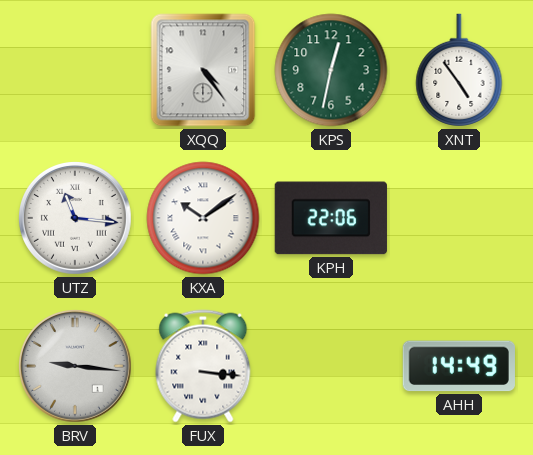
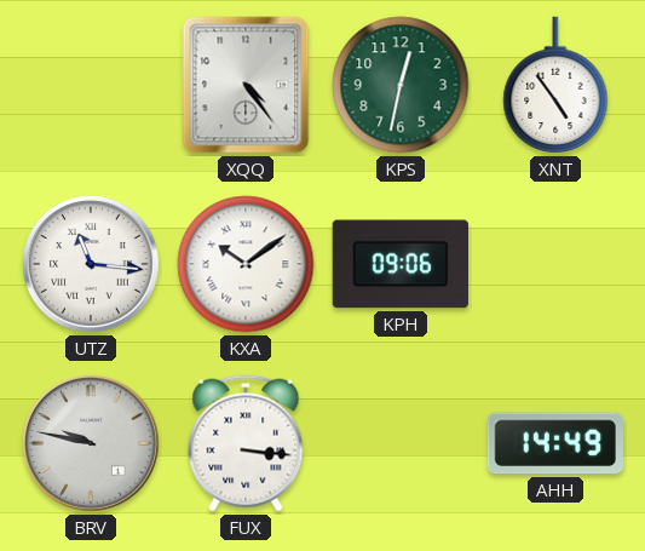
KPH: 22:06 -> 09:06 (401, 264)
BRV: 9:16 -> 9:47 (92, 444)
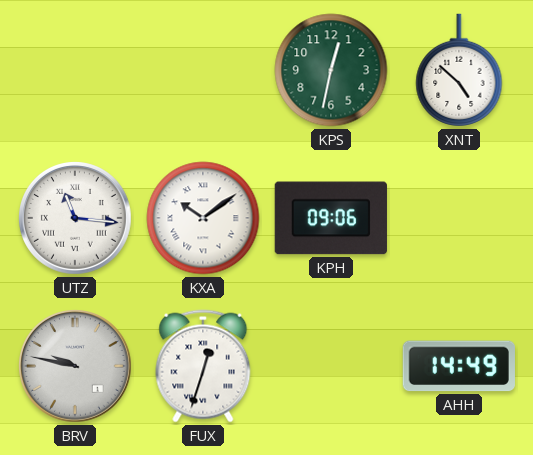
XQQ: 4:24 -> none (246, 85)
XNT: 4:54 -> 4:52 (459, 70)
FUX: 3:16 -> 12:33 (203, 366)
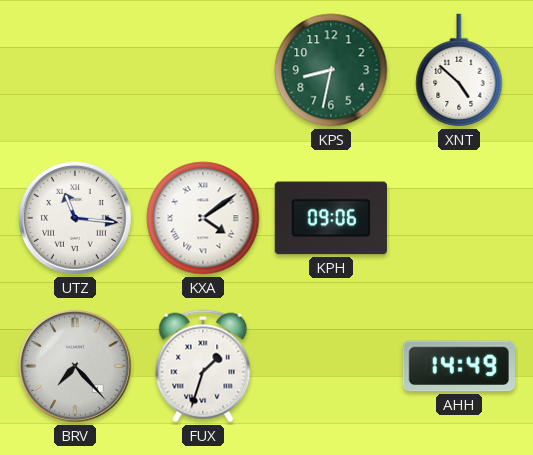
KPS: 12:32 -> 8:32 (331, 70)
KXA: 10:09 -> 4:09 (203, 218)
BRV: 9:47 -> 7:23 (76, 367)
FUX: 12:33 -> 1:33 (203, 366)
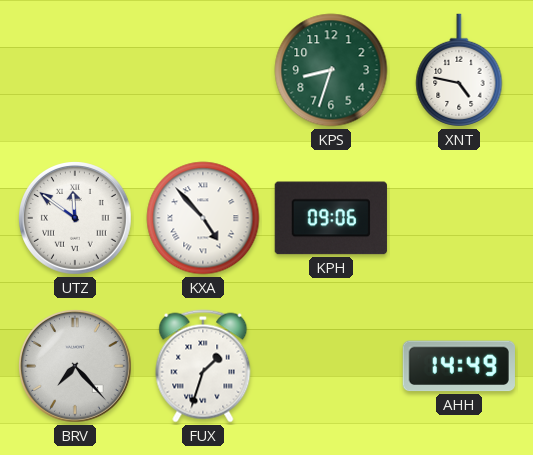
KPS: 8:32 -> 8:33 (331, 70)
XNT: 4:52 -> 4:47 (459, 70)
UTZ: 11:16 -> 11:51 (76, 219)
KXA: 4:09 -> 4:53 (203, 218)
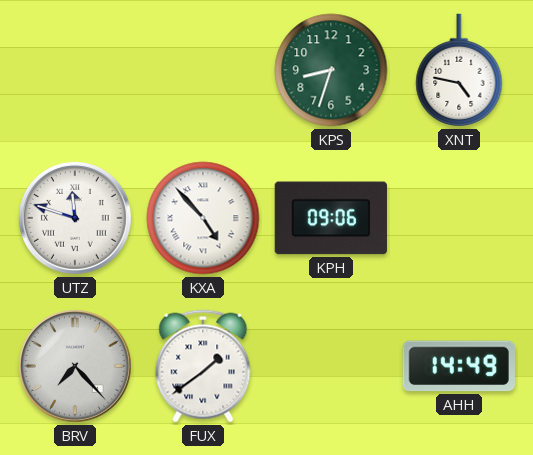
UTZ: 11:51 -> 11:48 (76, 219)
FUX: 1:33 -> 1:39 (203, 366)
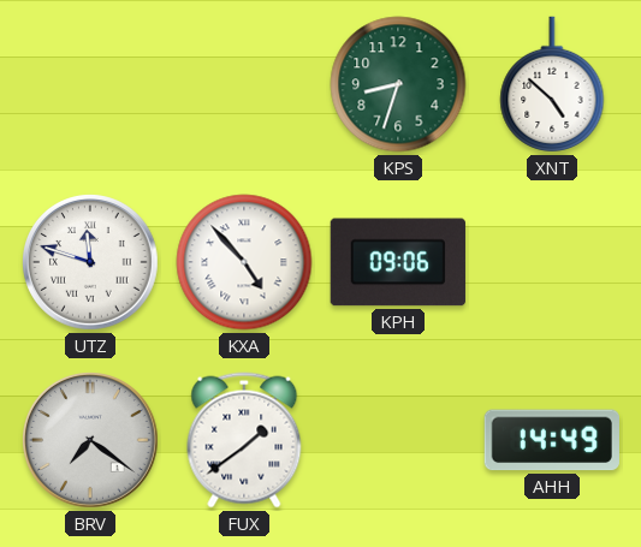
XNT: 4:47 -> 4:52 (552, 84)
BRV: 7:23 -> 7:21 (91, 441)
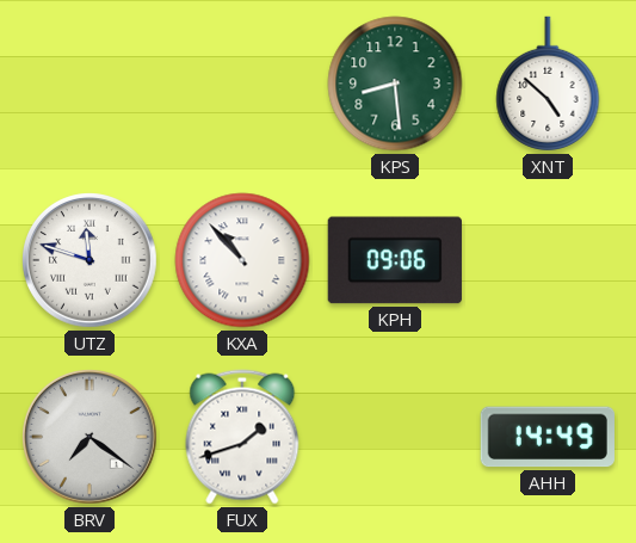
KPS: 8:33 -> 8:29 (395, 84)
KXA: 4:53 -> 10:53 (242, 260)
FUX: 1:39 -> 1:42 (242, 437)
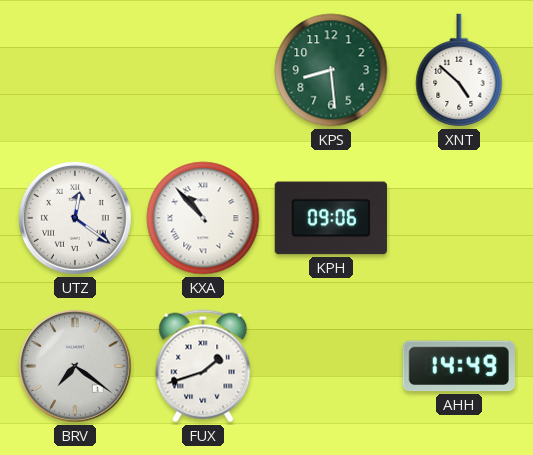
UTZ: 11:48 -> 12:21 (76, 219)
